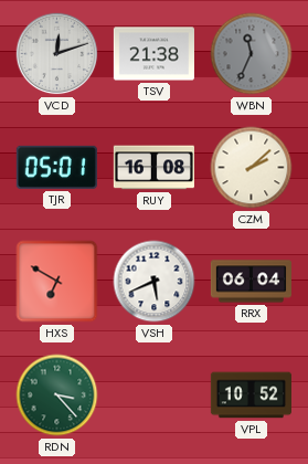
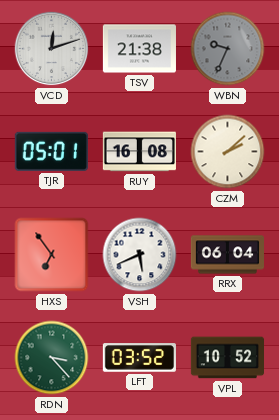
WBN: 11:34 -> 9:34 (228, 49)
HXS: 6:50 -> 6:54 (52, 255)
LFT: none -> 03:52 (139, 358)
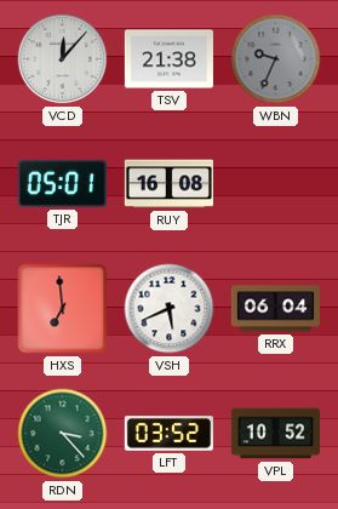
VCD: 12:12 -> 12:07 (63, 59)
CZM: 2:08 -> none (228, 152)
HXS: 6:54 -> 6:59 (63, 309)
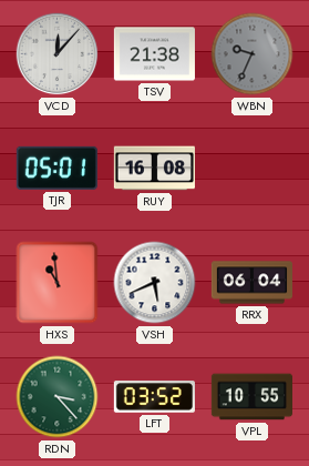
HXS: 6:59 -> 10:59 (58, 283)
VPL: 10:52 -> 10:55 (251, 397)
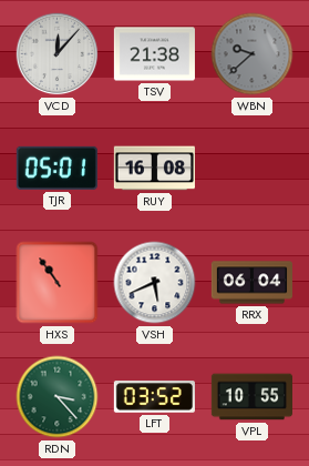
WBN: 9:34 -> 9:38 (253, 54)
HXS: 10:59 -> 10:54 (58, 283)
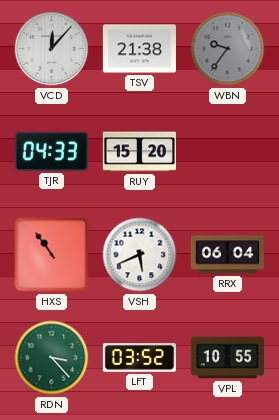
WBN: 9:38 -> 9:36 (228, 49)
TJR: 05:01 -> 04:33 (51, 151)
RUY: 16:08 -> 15:20 (139, 152)
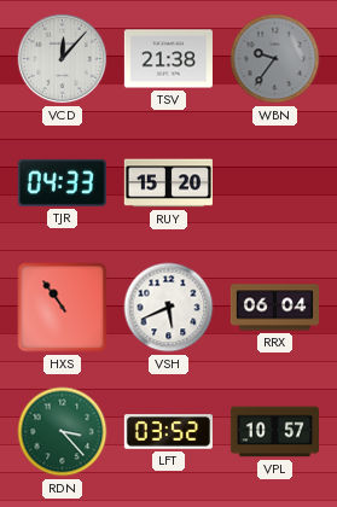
VPL: 10:55 -> 10:57 (274, 432)
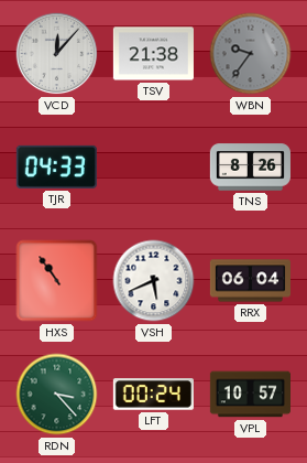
RUY: 15:20 -> none (168, 183)
TNS: none -> 8:26 (250, 168)
LFT: 03:52 -> 00:24 (153, 395)
